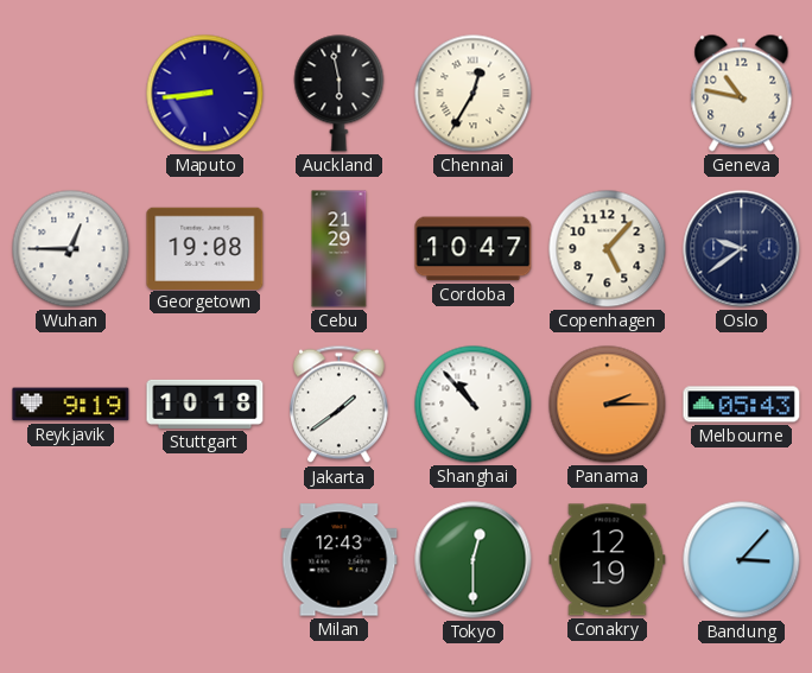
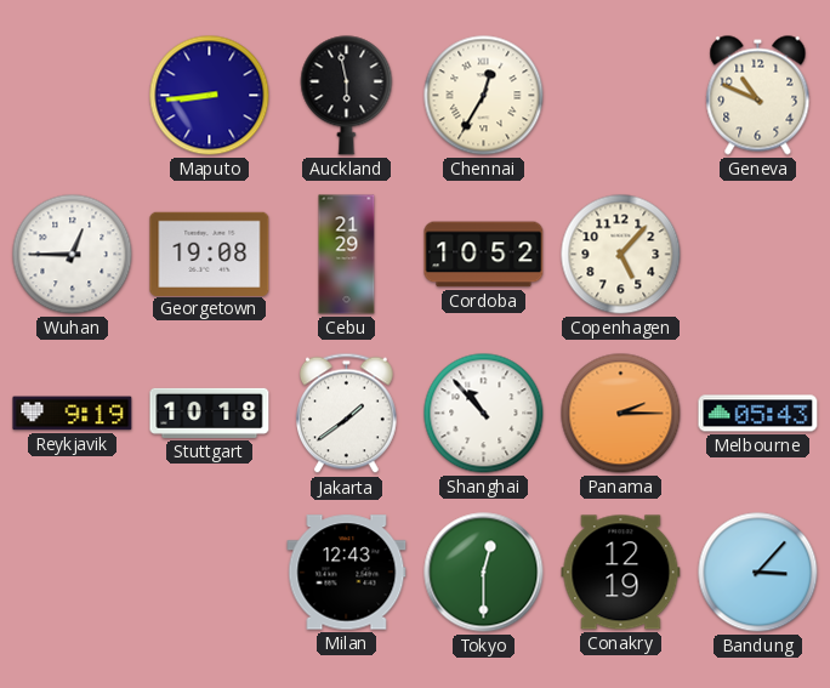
Geneva: 10:47 -> 10:49 (758, 96)
Cordoba: 10:47 -> 10:52 (484, 255)
Oslo: 9:39 -> none (742, 249)
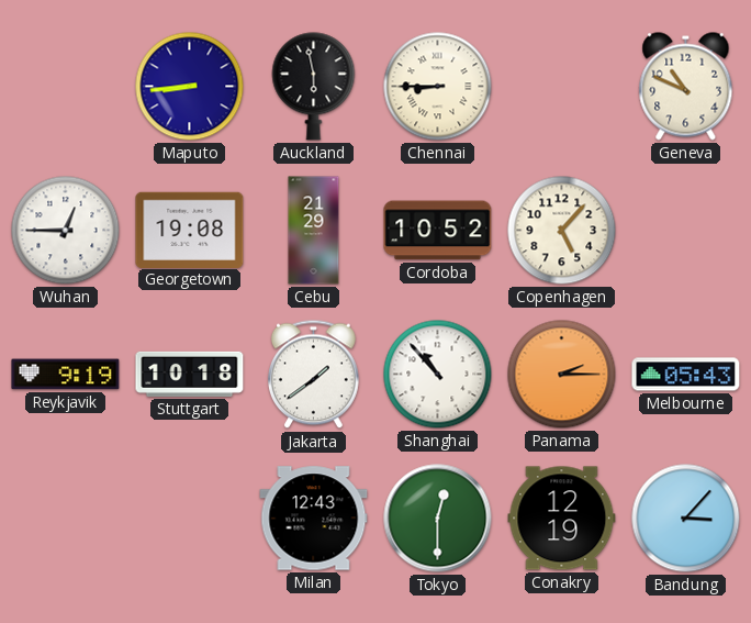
Chennai: 12:35 -> 8:45 (438, 87)
